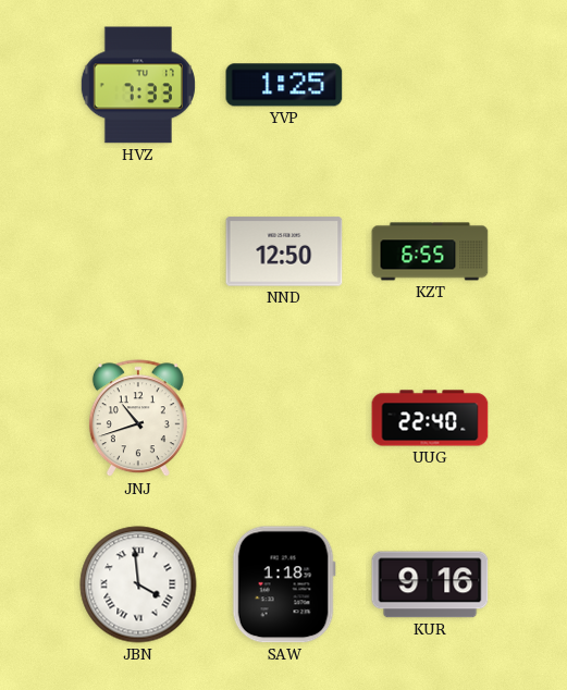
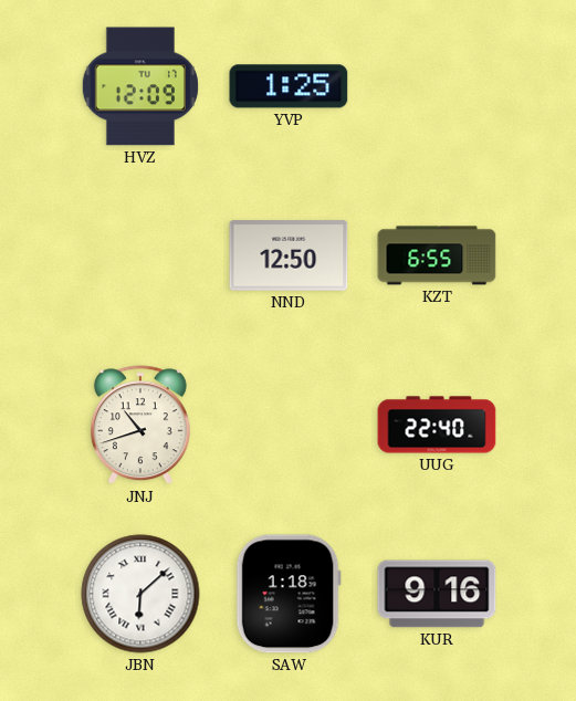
HVZ: 7:33 -> 12:09 (140, 86)
JBN: 3:59 -> 6:08 (140, 594)
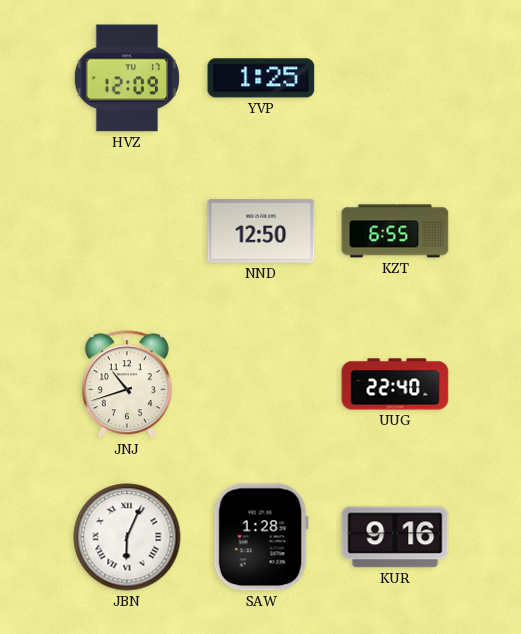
JBN: 6:08 -> 6:04 (127, 537)
SAW: 1:18 -> 1:28 (261, 537)
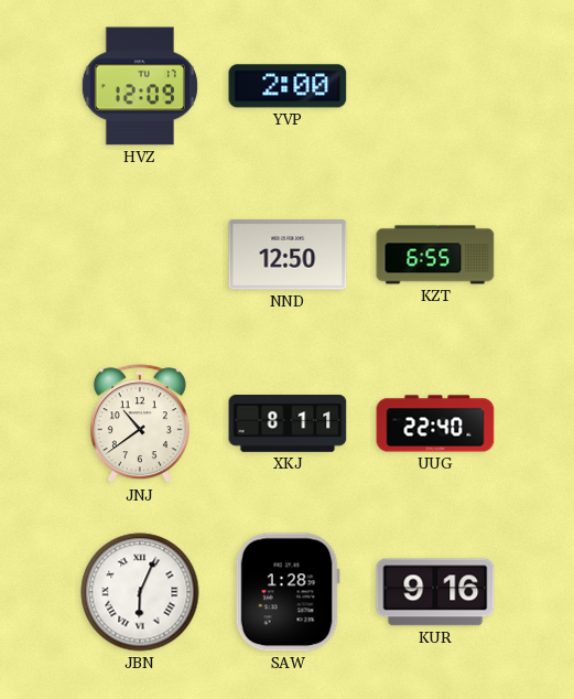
YVP: 1:25 -> 2:00 (288, 86)
JNJ: 10:42 -> 10:39 (140, 424)
XKJ: none -> 8:11 (288, 424)
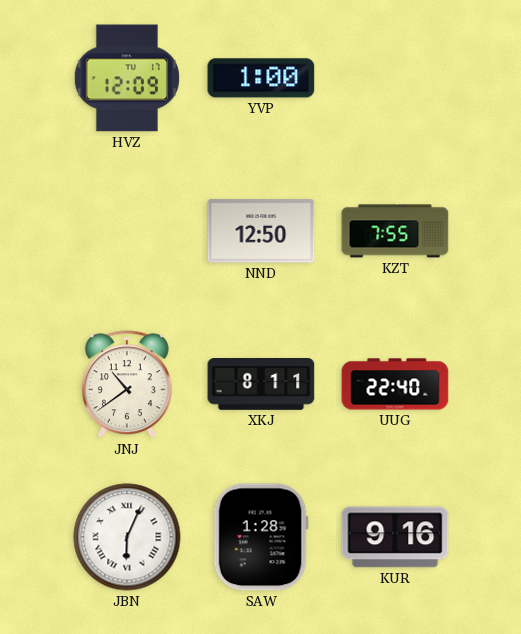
YVP: 2:00 -> 1:00 (261, 78)
KZT: 6:55 -> 7:55 (395, 231)
